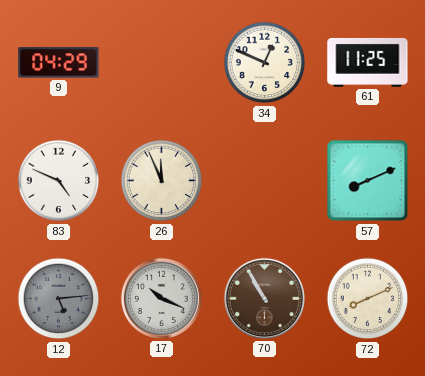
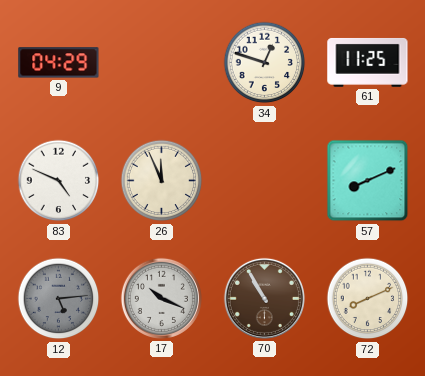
34: 12:49 -> 12:48 (265, 63)
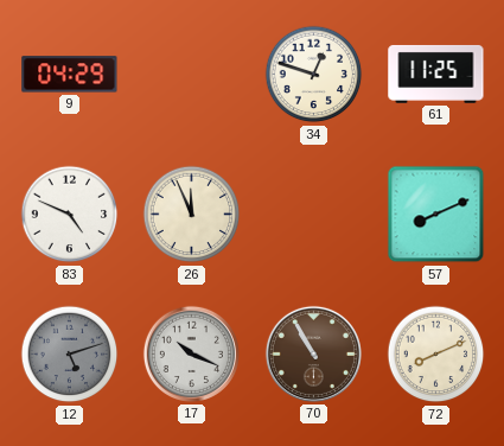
12: 5:14 -> 5:12 (70, 355)
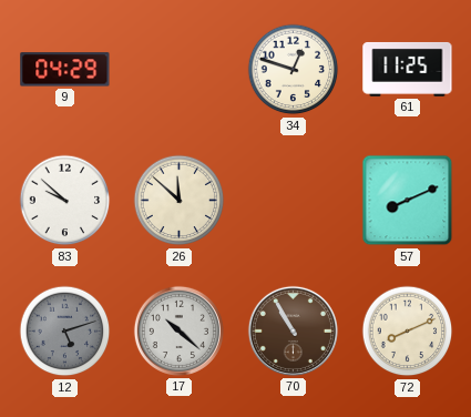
83: 4:49 -> 9:52 (65, 201)
26: 11:56 -> 11:52 (180, 201)
17: 10:19 -> 10:22 (178, 330)
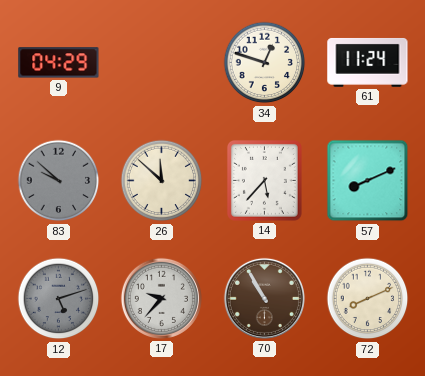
61: 11:25 -> 11:24 (368, 62)
83 dial: white -> grey (59, 181)
14: none -> 5:37 (264, 180)
17: 10:22 -> 9:37 (161, 298)
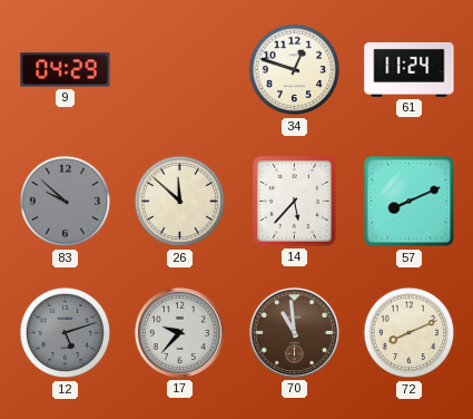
70: 10:55 -> 10:59 (294, 332)
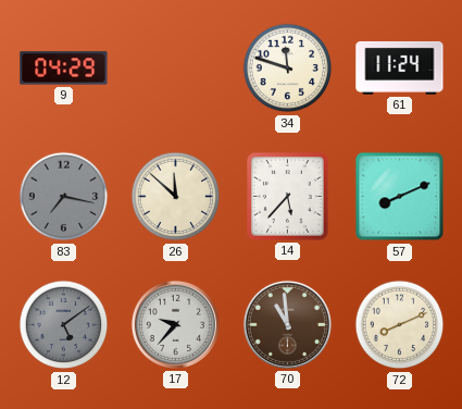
34: 12:48 -> 11:48 (288, 69)
83: 9:52 -> 7:17 (64, 197)
12: 5:12 -> 5:09 (64, 325)
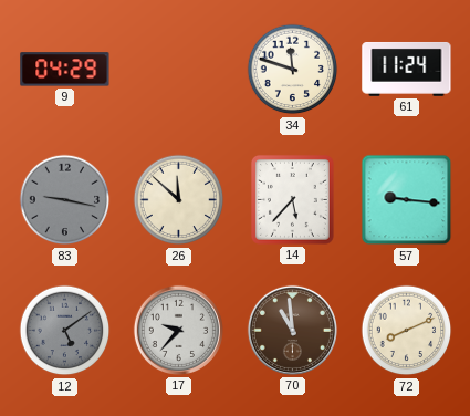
83: 7:17 -> 9:17 (65, 200)
57: 8:11 -> 9:16 (407, 200)
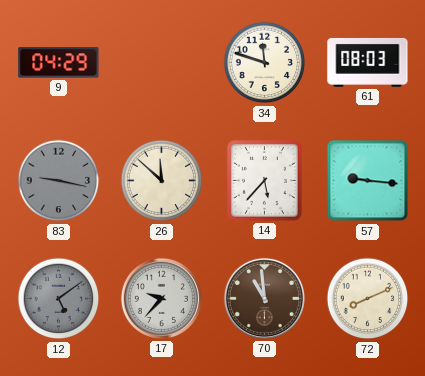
61: 11:24 -> 08:03 (368, 62)
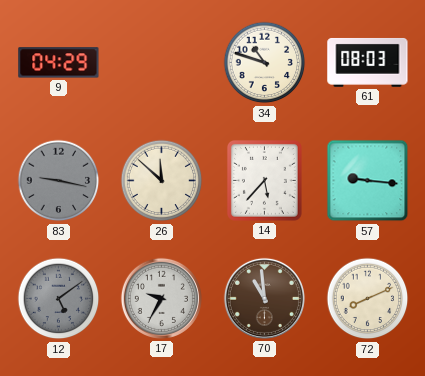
34: 11:48 -> 10:48 (265, 63)
17: 9:37 -> 9:35 (161, 298)
